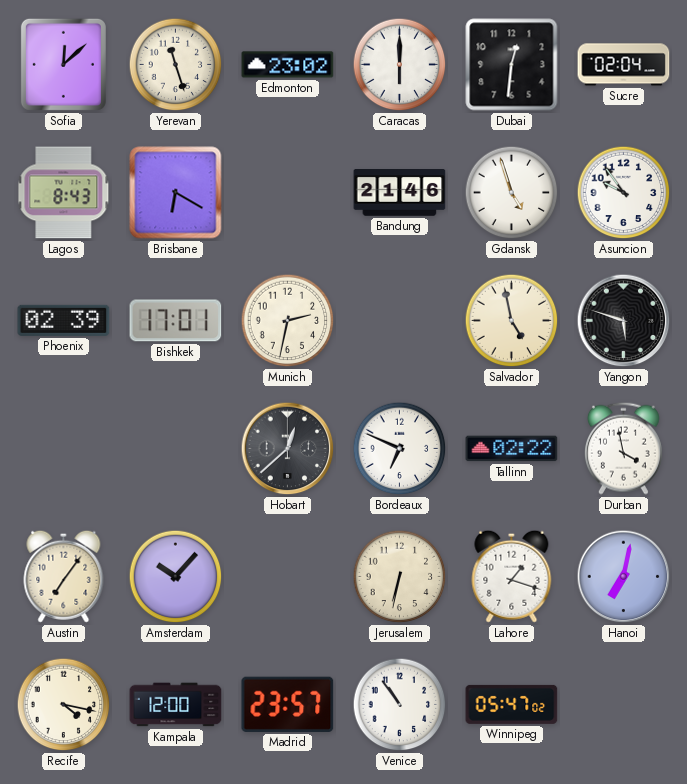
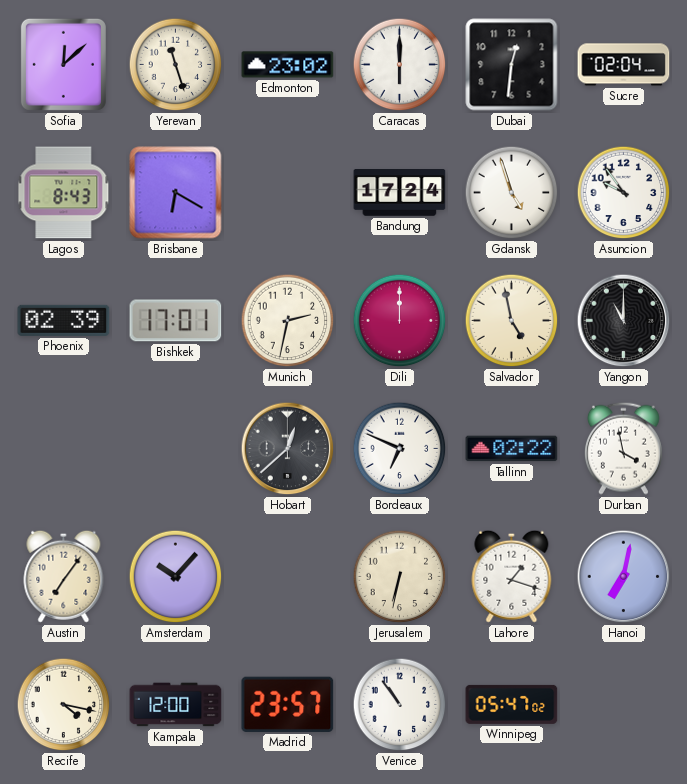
Bandung: 21:46 -> 17:24 (400, 193)
Dili: none -> 12:00 (400, 321)
Yangon: 5:48 -> 11:00 (624, 321)
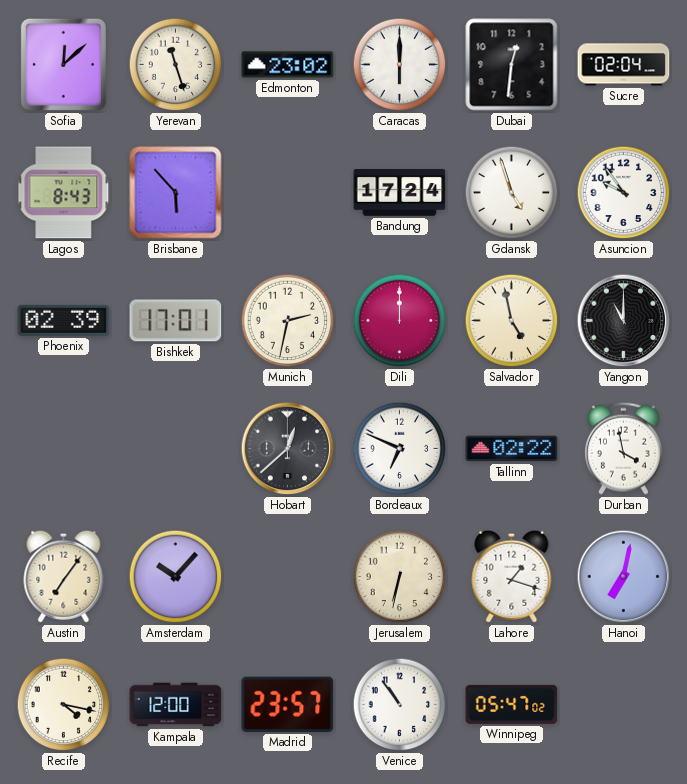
Brisbane: 6:20 -> 5:53 (176, 193)
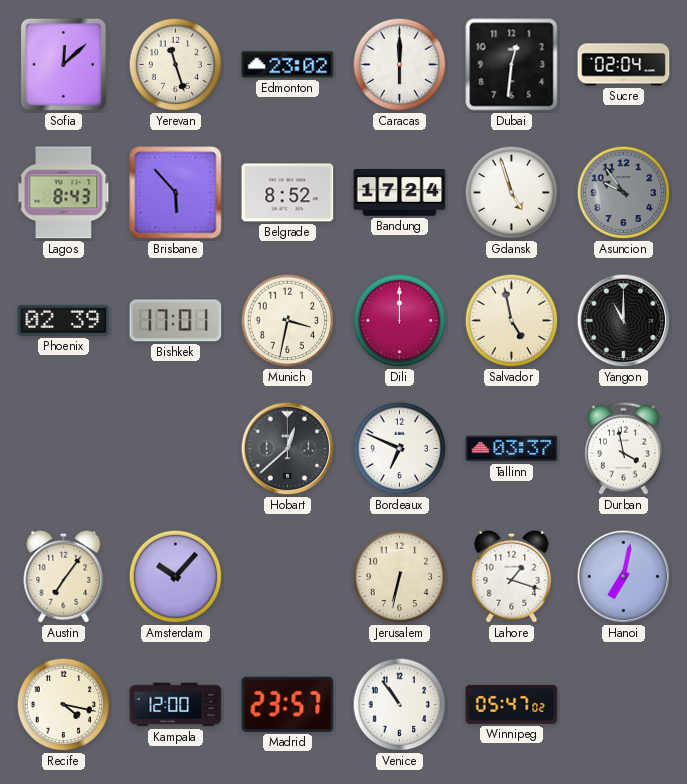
Belgrade: none -> 8:52 (288, 193)
Asuncion dial: white -> grey (624, 193)
Munich: 2:32 -> 3:32 (288, 321)
Tallinn: 02:22 -> 03:37 (512, 449)
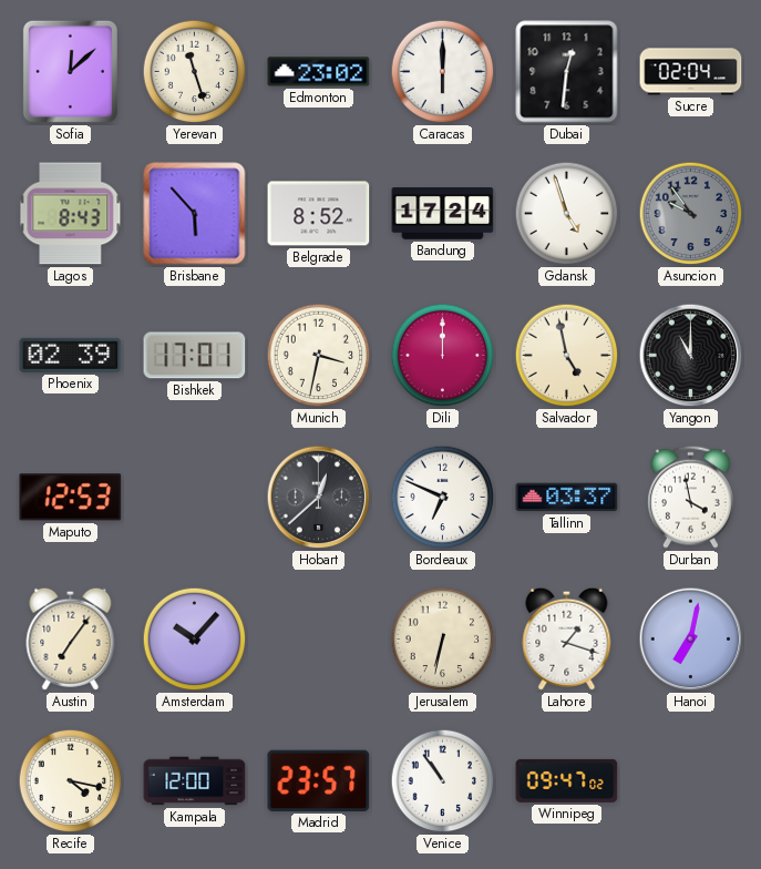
Maputo: none -> 12:53 (71, 498)
Winnipeg: 05:47 -> 09:47 (567, 780)
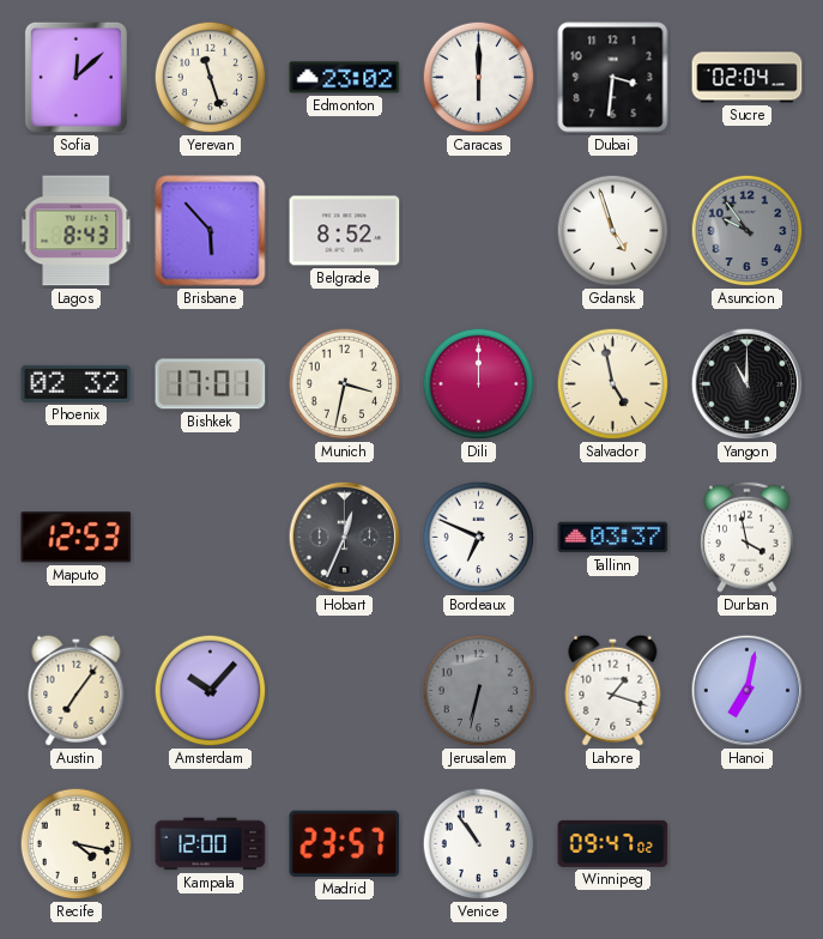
Dubai: 12:31 -> 3:31 (613, 78)
Bandung: 17:24 -> none (443, 214)
Phoenix: 02:39 -> 02:32 (77, 383)
Hobart: 12:38 -> 12:34 (345, 538)
Jerusalem dial: cream -> grey (479, 691)
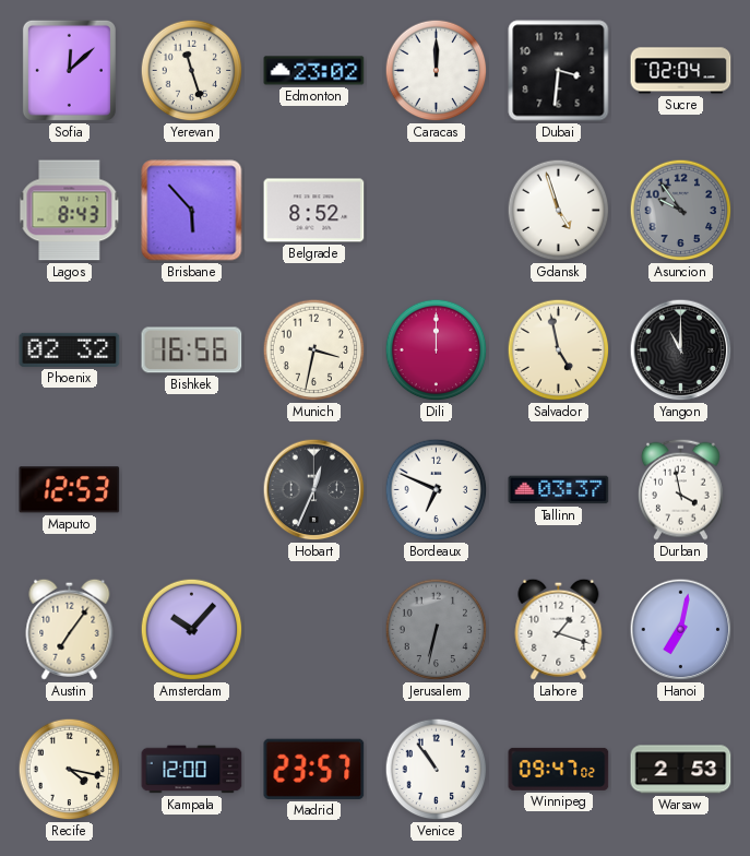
Caracas: 6:00 -> 12:00 (437, 71)
Bishkek: 17:01 -> 16:56 (192, 350)
Warsaw: none -> 2:53 (681, 770)
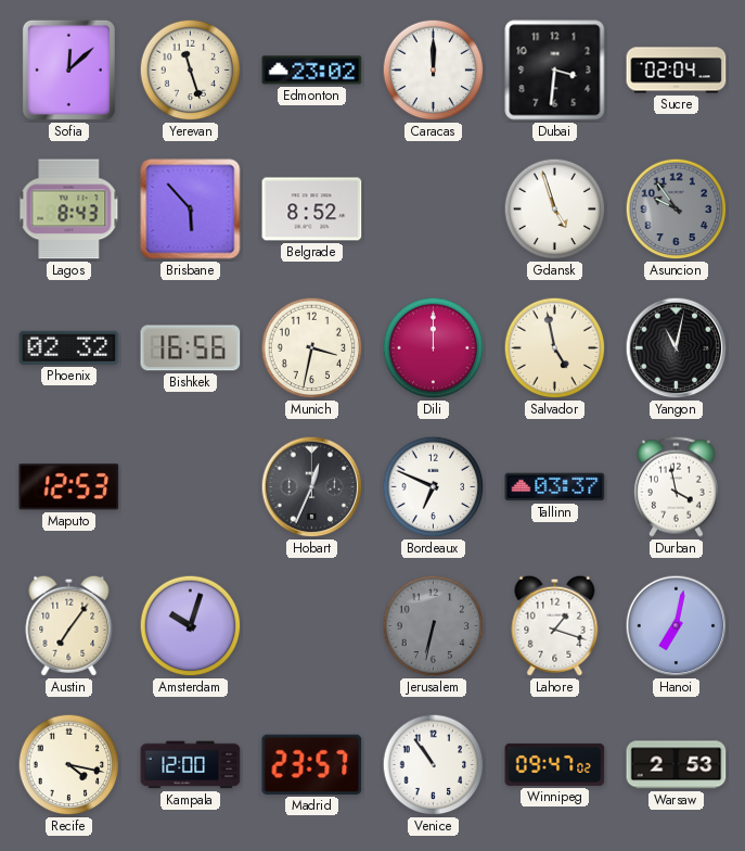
Yangon: 11:00 -> 11:02 (677, 348)
Amsterdam: 10:07 -> 10:03 (191, 626)
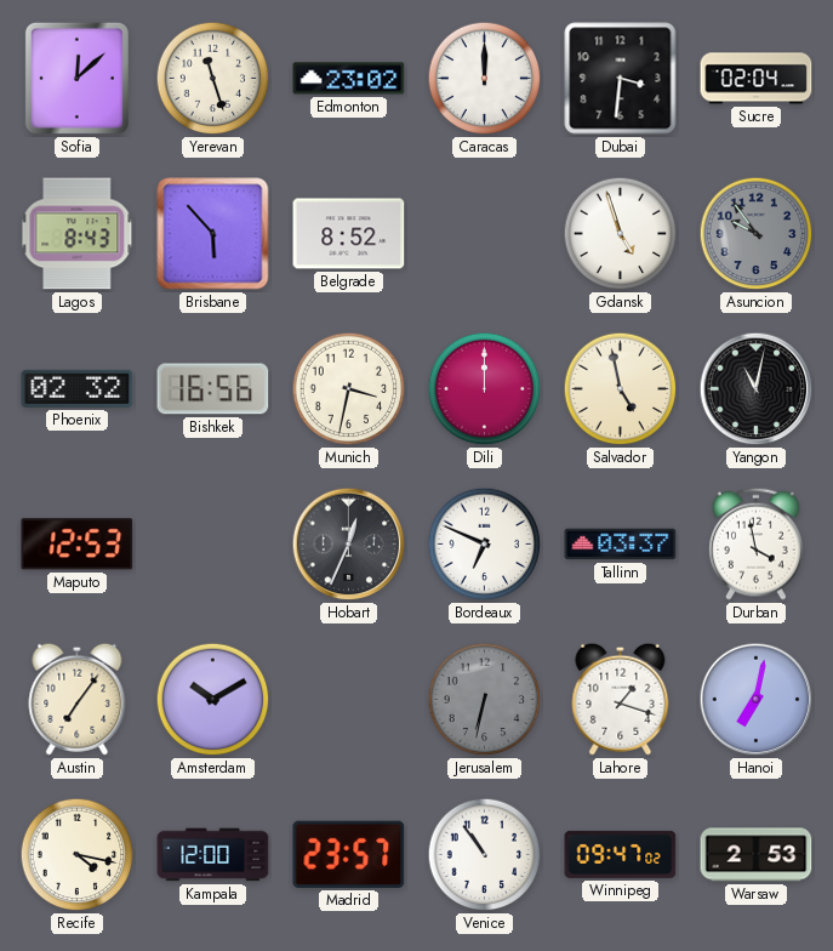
Amsterdam: 10:03 -> 10:10 (213, 700)
